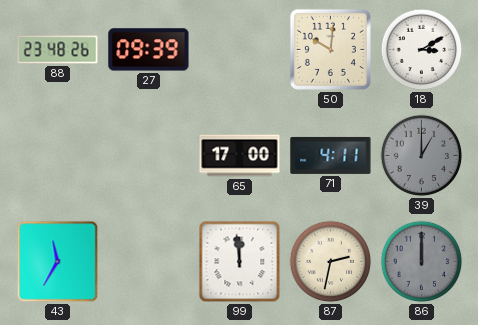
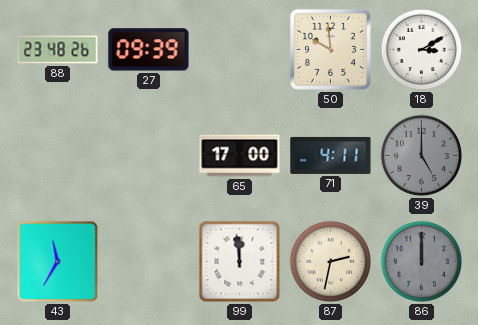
50: 10:01 -> 9:59 (330, 49)
39: 1:00 -> 5:00 (422, 156)
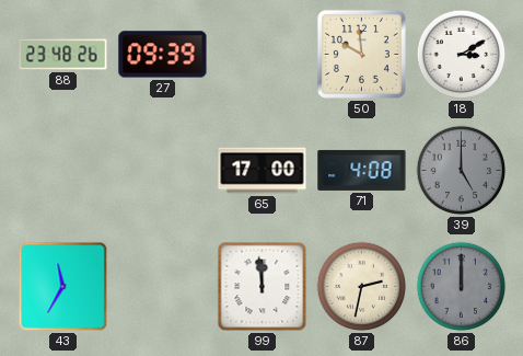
71: 4:11 -> 4:08 (362, 170)
